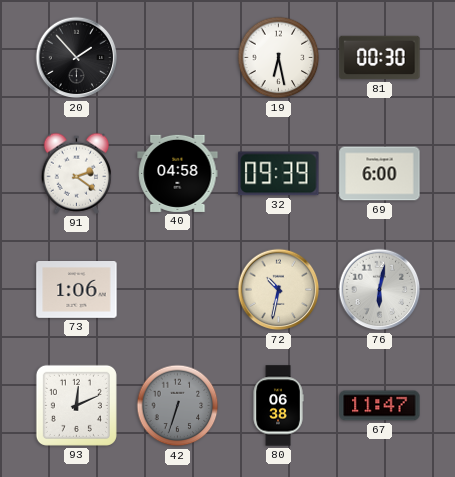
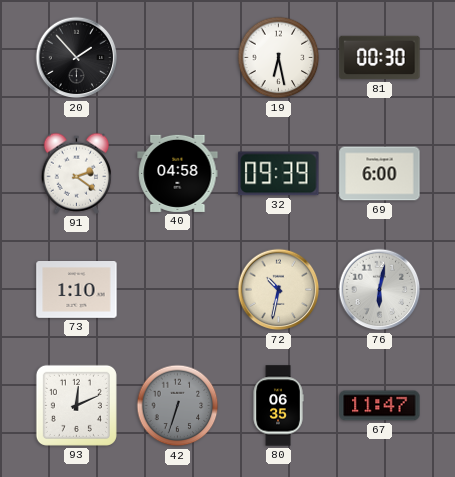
73: 1:06 -> 1:10 (77, 290)
80: 06:38 -> 06:35 (278, 406)
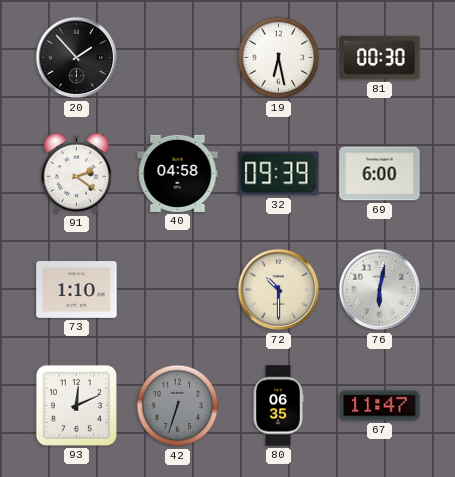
72: 10:32 -> 10:30 (279, 290)
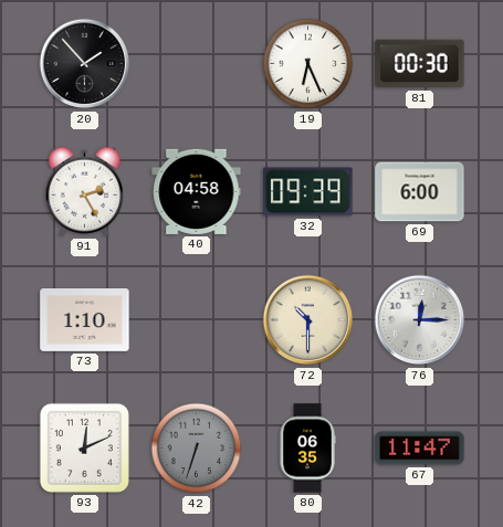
19: 6:28 -> 6:26 (308, 64)
91: 2:21 -> 2:25 (85, 191)
76: 6:02 -> 12:15 (420, 320)
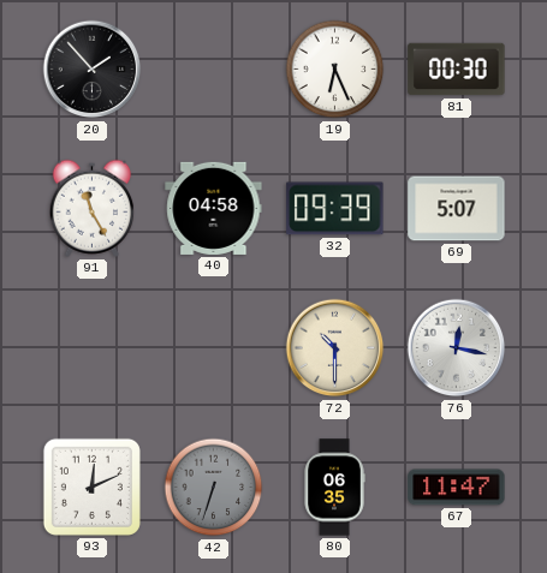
91: 2:25 -> 11:25 (93, 208)
69: 6:00 -> 5:07 (457, 209)
73: 1:10 -> none (85, 320)
76: 12:15 -> 12:17 (457, 348)
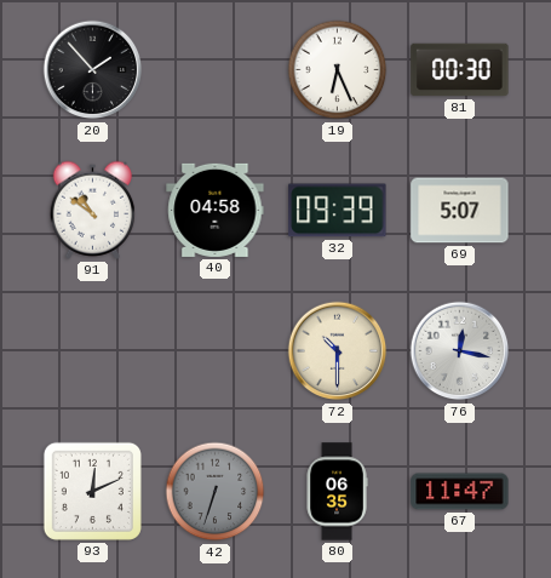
91: 11:25 -> 10:51 (93, 210)
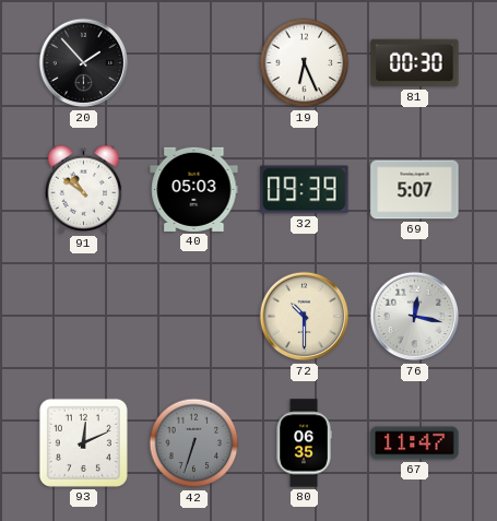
40: 04:58 -> 05:03 (194, 189)
